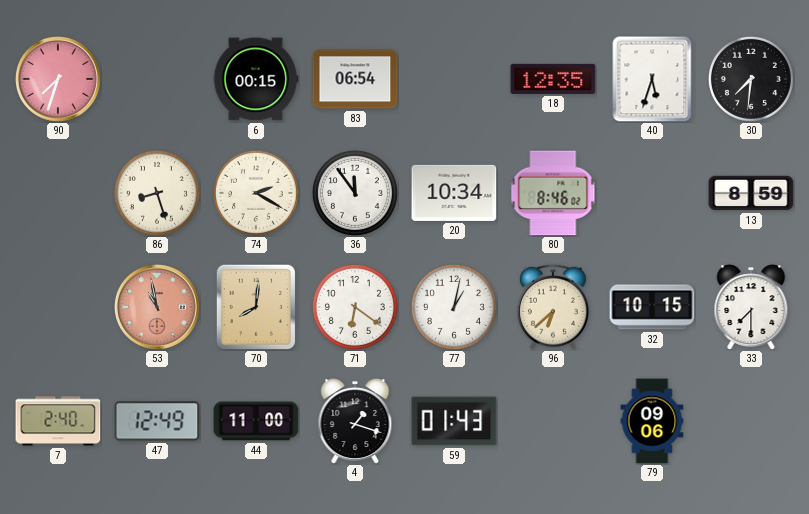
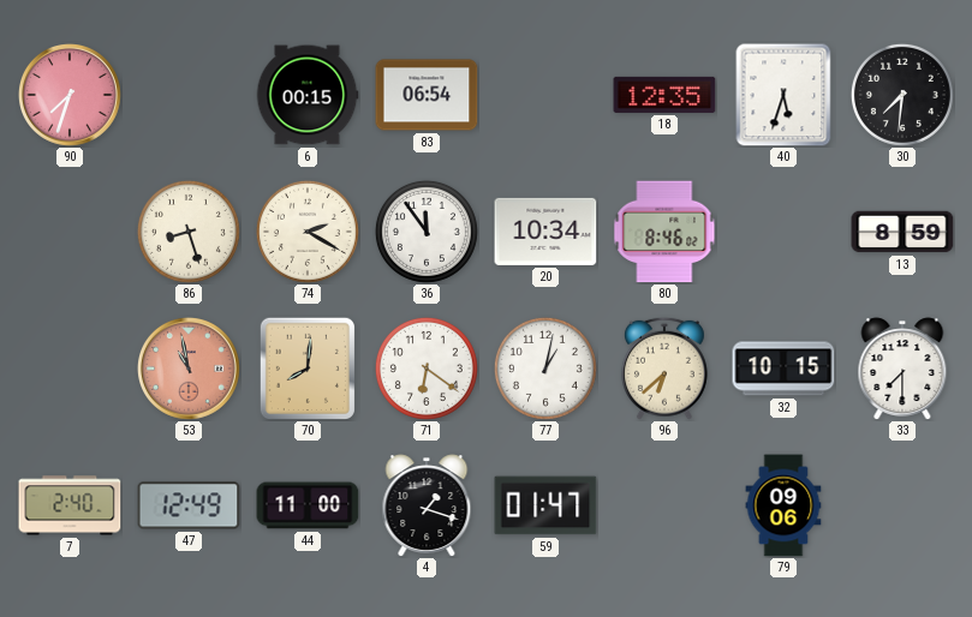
59: 01:43 -> 01:47 (545, 505)
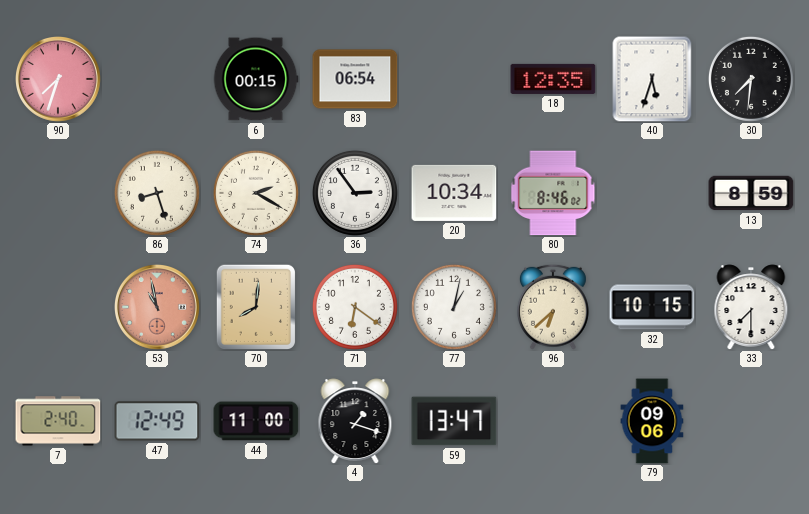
36: 11:54 -> 2:54 (355, 193)
59: 01:47 -> 13:47 (454, 421)
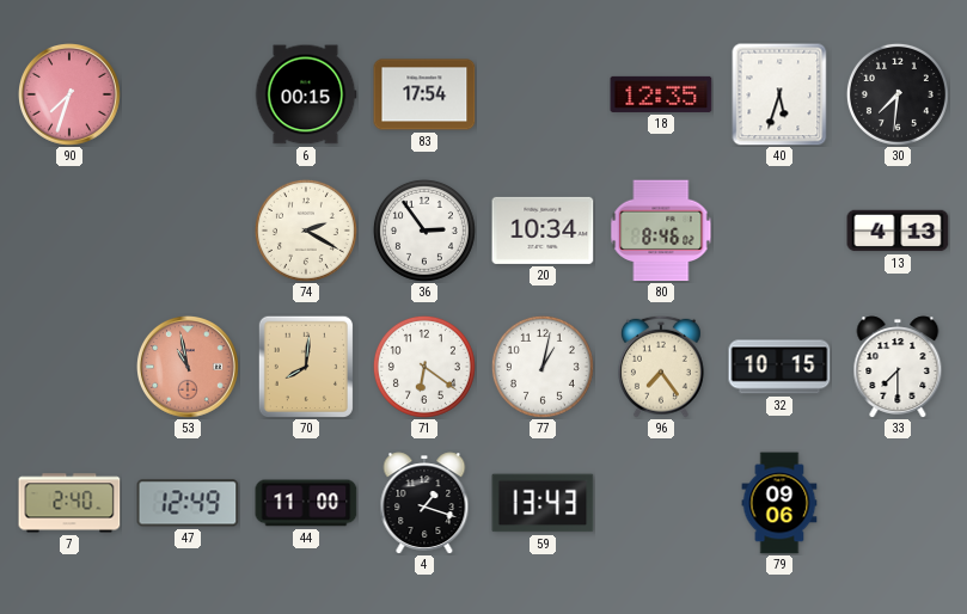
83: 06:54 -> 17:54 (424, 94)
86: 8:27 -> none (157, 193)
13: 8:59 -> 4:13 (898, 231)
96: 6:38 -> 7:24 (661, 367)
59: 13:47 -> 13:43 (543, 503)
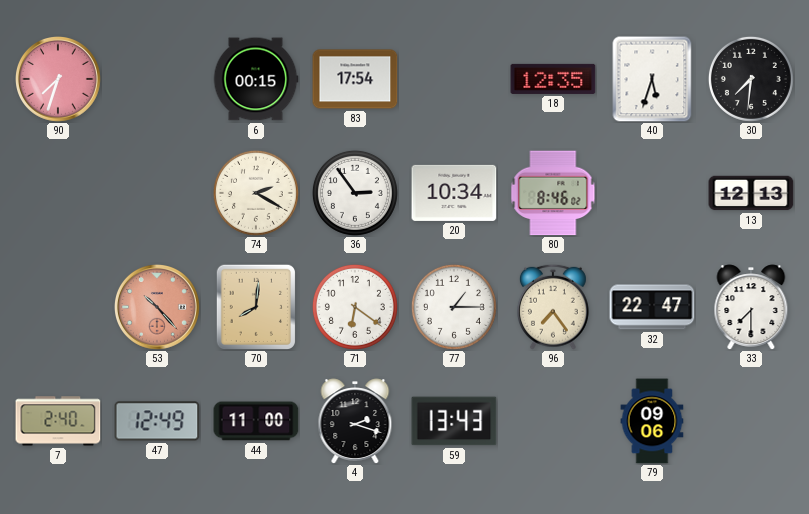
13: 4:13 -> 12:13 (751, 193)
53: 10:58 -> 10:23 (158, 308)
77: 1:02 -> 1:15 (454, 307)
32: 10:15 -> 22:47 (652, 307)
4: 1:18 -> 2:18 (355, 421)
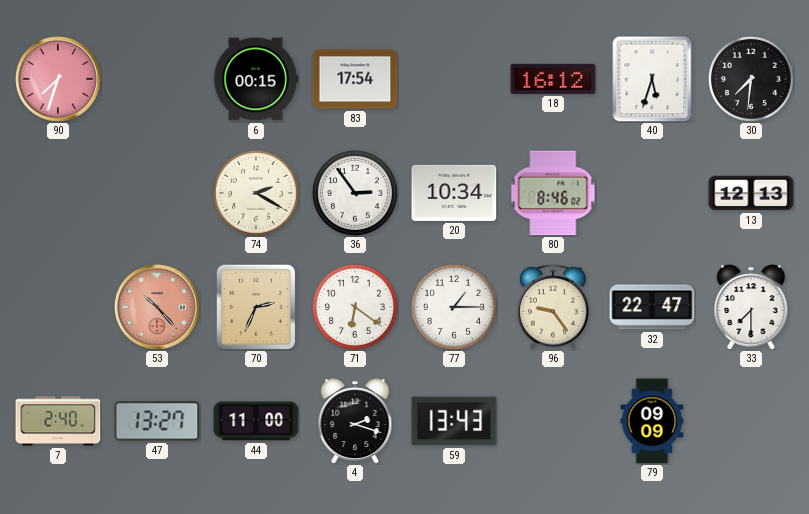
18: 12:35 -> 16:12 (553, 79)
70: 8:01 -> 2:34 (255, 306)
96: 7:24 -> 9:24 (553, 307)
47: 12:49 -> 13:27 (157, 421)
79: 09:06 -> 09:09 (652, 421)
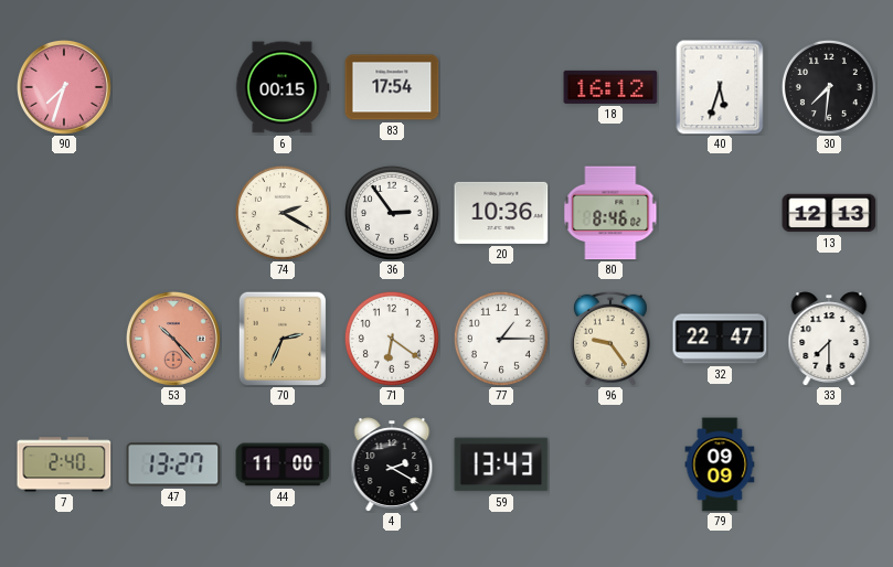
20: 10:34 -> 10:36 (501, 213)
4: 2:18 -> 2:20 (392, 464)
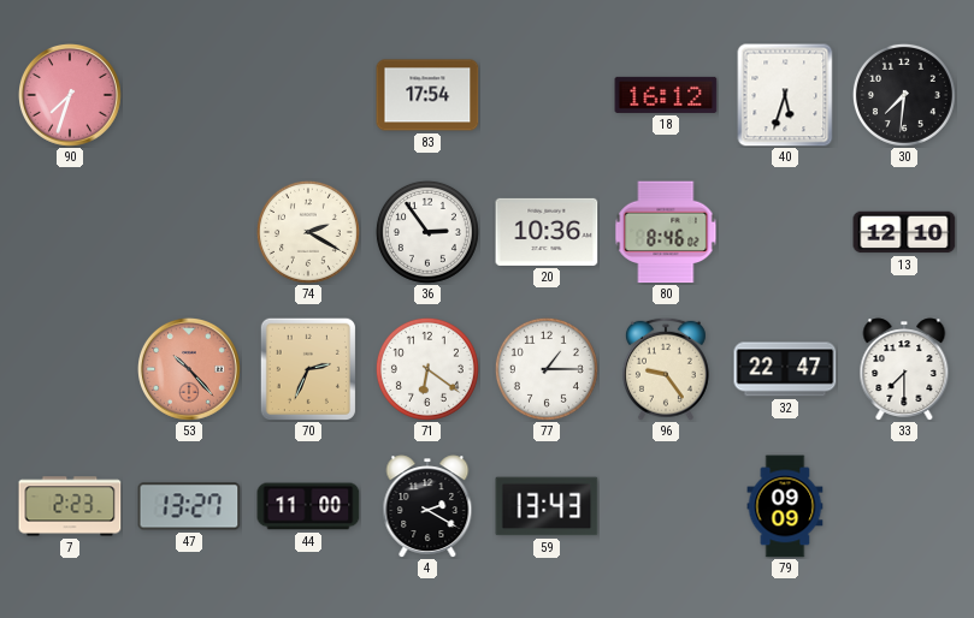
6: 00:15 -> none (283, 87)
13: 12:13 -> 12:10 (904, 232)
7: 2:40 -> 2:23 (70, 506)
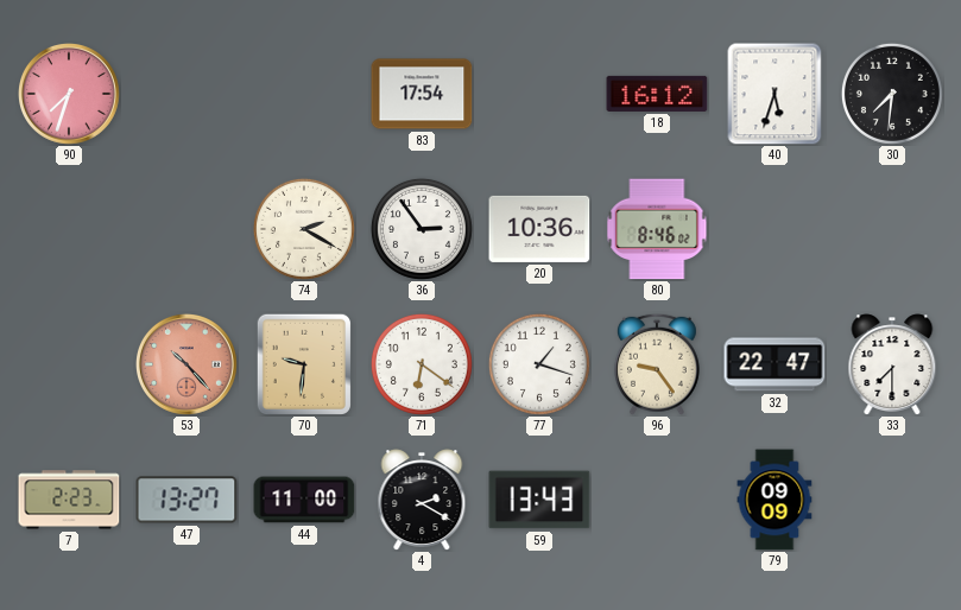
13: 12:10 -> none (904, 232)
70: 2:34 -> 9:31 (303, 363)
77: 1:15 -> 1:18 (539, 364)
